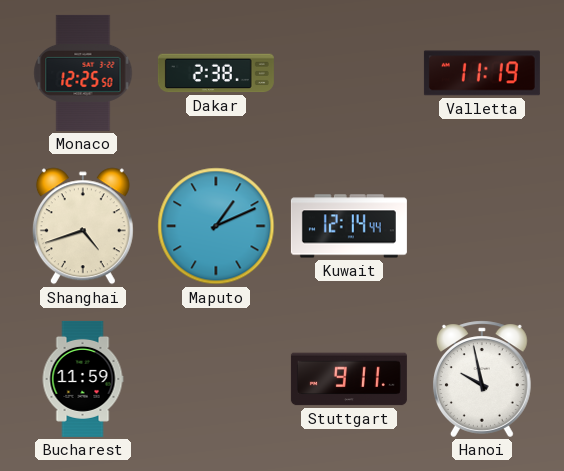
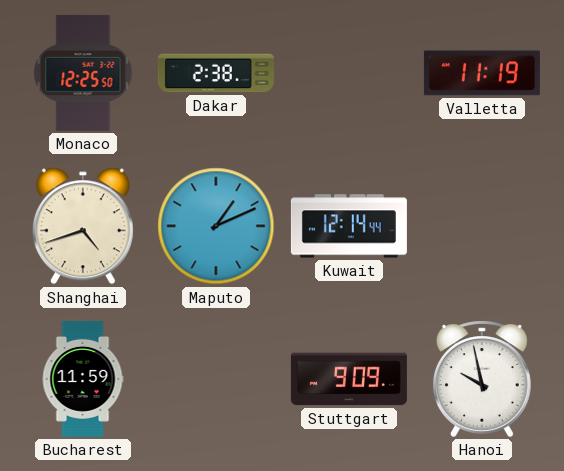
Stuttgart: 9:11 -> 9:09 (349, 379)
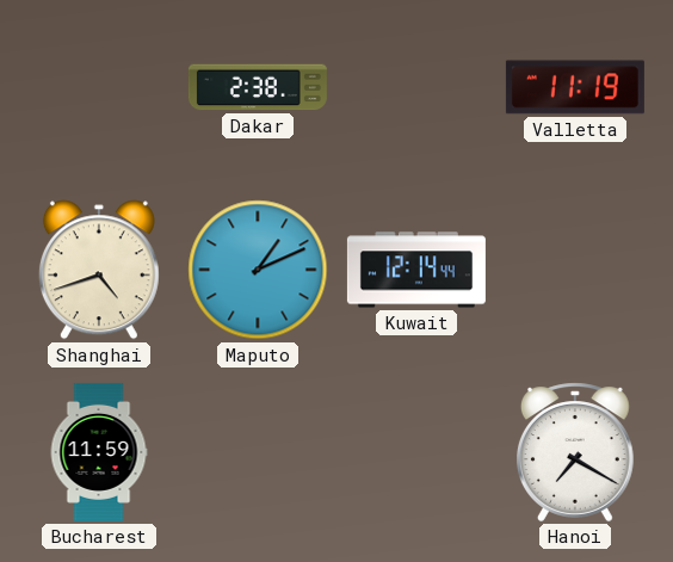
Monaco: 12:25 -> none (83, 73)
Stuttgart: 9:09 -> none (349, 379)
Hanoi: 9:58 -> 7:20 (575, 452)
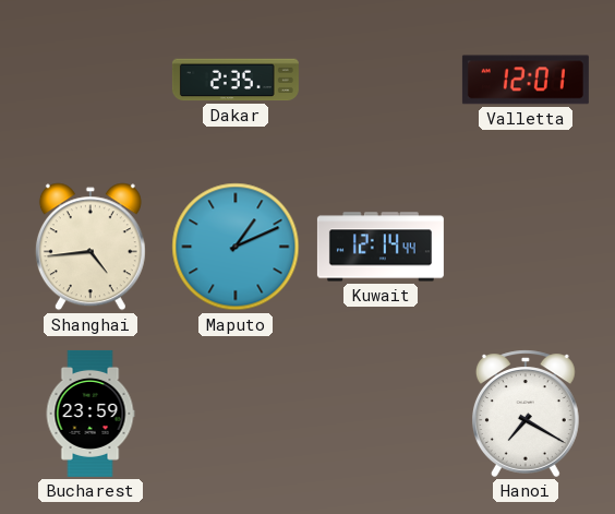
Dakar: 2:38 -> 2:35 (236, 80)
Valletta: 11:19 -> 12:01 (526, 80)
Shanghai: 4:42 -> 4:44 (91, 247)
Bucharest: 11:59 -> 23:59 (91, 414)
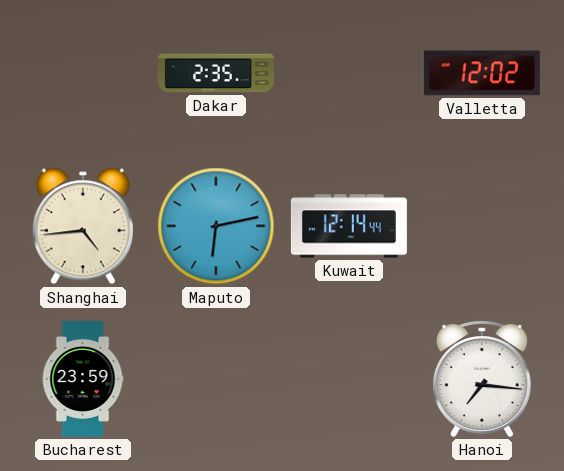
Valletta: 12:01 -> 12:02 (482, 73)
Maputo: 1:11 -> 6:13 (216, 226)
Hanoi: 7:20 -> 7:16 (482, 379)
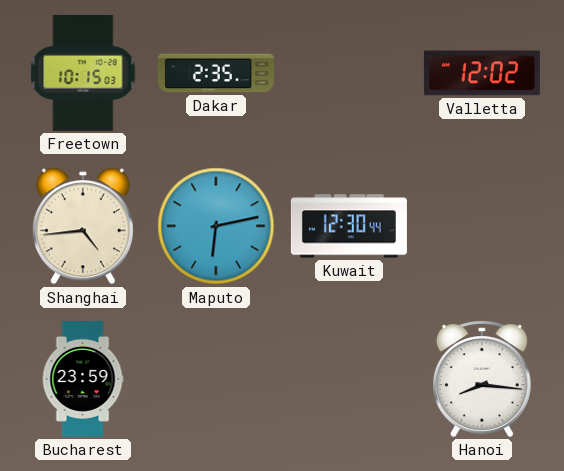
Freetown: none -> 10:15 (83, 73)
Kuwait: 12:14 -> 12:30 (349, 226)
Hanoi: 7:16 -> 8:16 (482, 379)
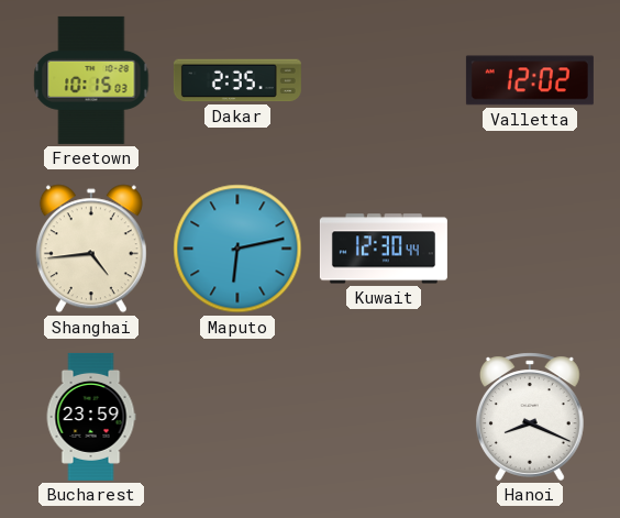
Hanoi: 8:16 -> 8:19 (530, 417)
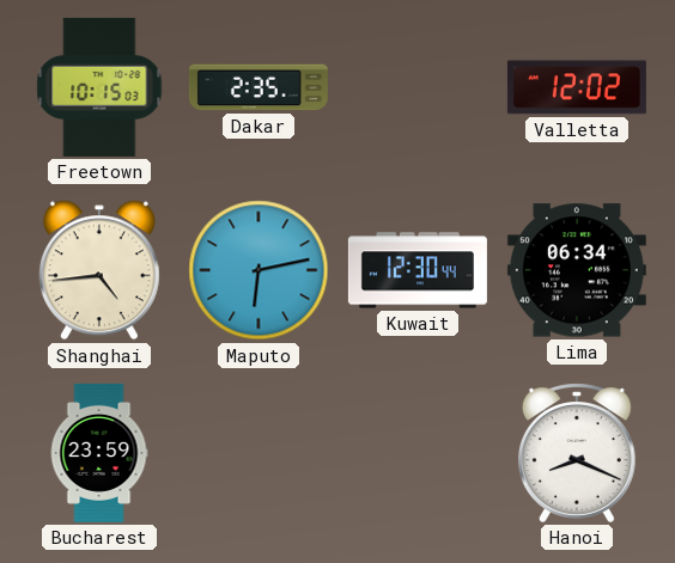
Lima: none -> 06:34 (577, 270)
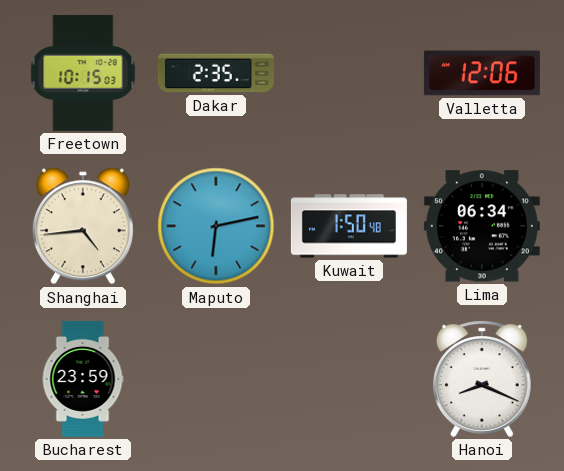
Valletta: 12:02 -> 12:06 (482, 73)
Kuwait: 12:30 -> 1:50 (349, 226)
